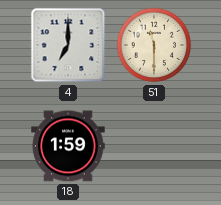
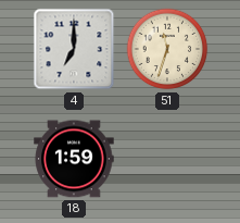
51: 11:30 -> 11:33 (167, 49)
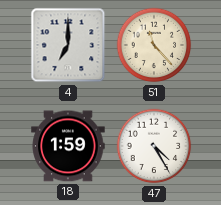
51: 11:33 -> 11:23 (154, 45)
47: none -> 4:25 (154, 146)
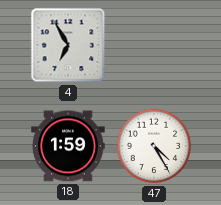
4: 7:00 -> 6:55 (68, 45)
51: 11:23 -> none (154, 45)
